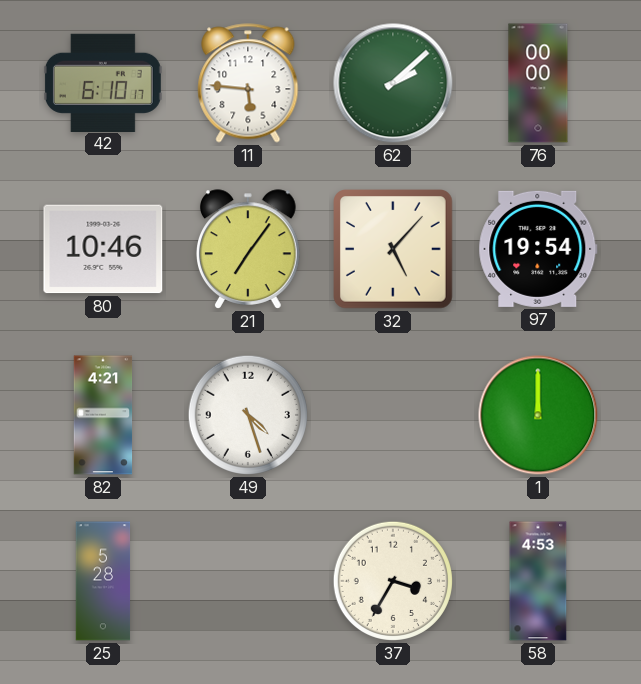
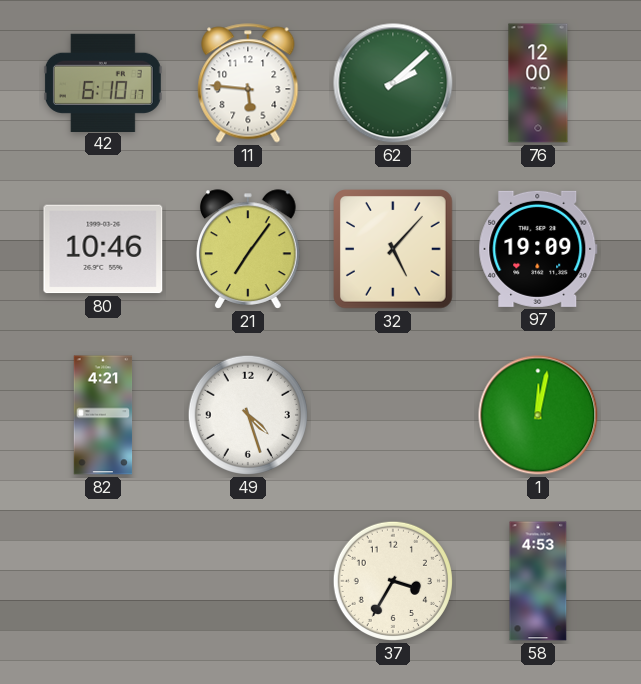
76: 00:00 -> 12:00 (538, 83)
97: 19:54 -> 19:09 (538, 249)
1: 12:00 -> 12:02 (538, 415)
25: 5:28 -> none (103, 581)
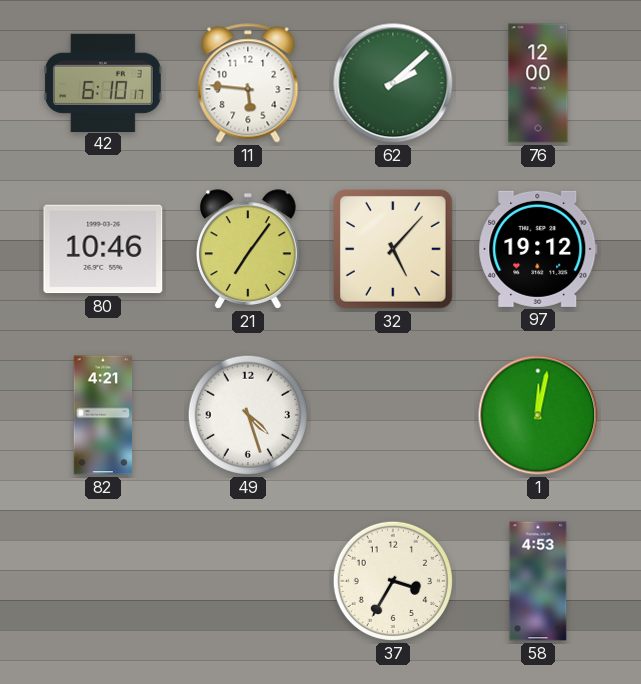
97: 19:09 -> 19:12 (538, 249)
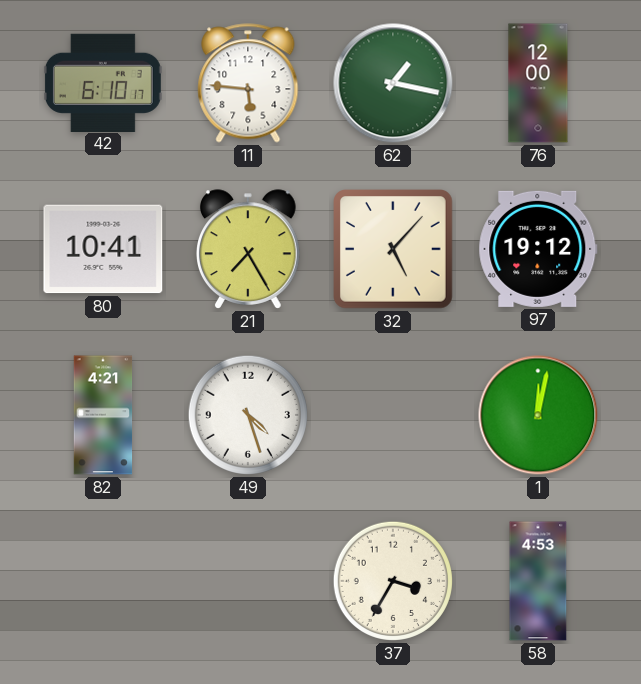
62: 2:08 -> 1:17 (393, 83)
80: 10:46 -> 10:41 (103, 249)
21: 7:06 -> 7:25 (249, 249)
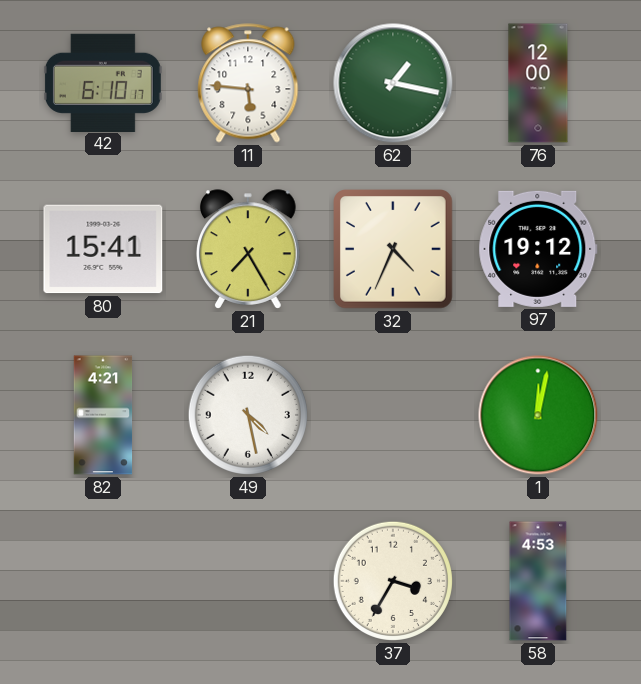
80: 10:41 -> 15:41 (103, 249)
32: 5:07 -> 4:34 (394, 250)
49: 4:27 -> 4:28 (248, 415)
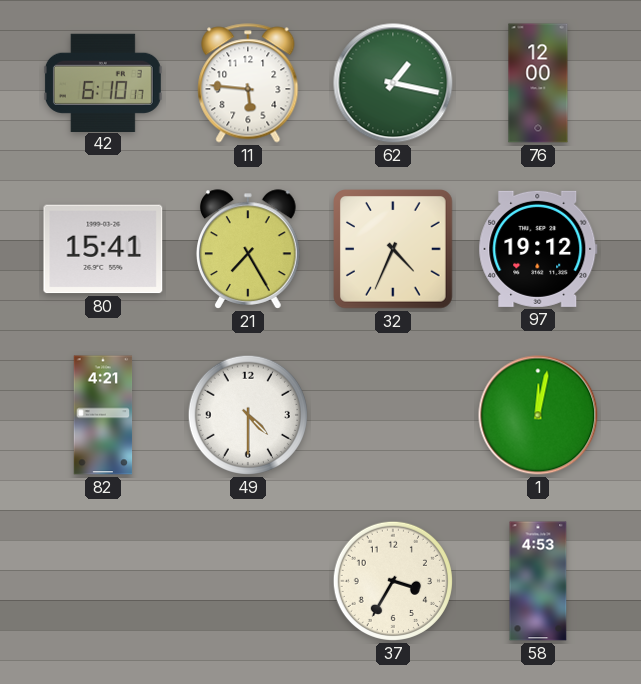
49: 4:28 -> 4:30 (248, 415)
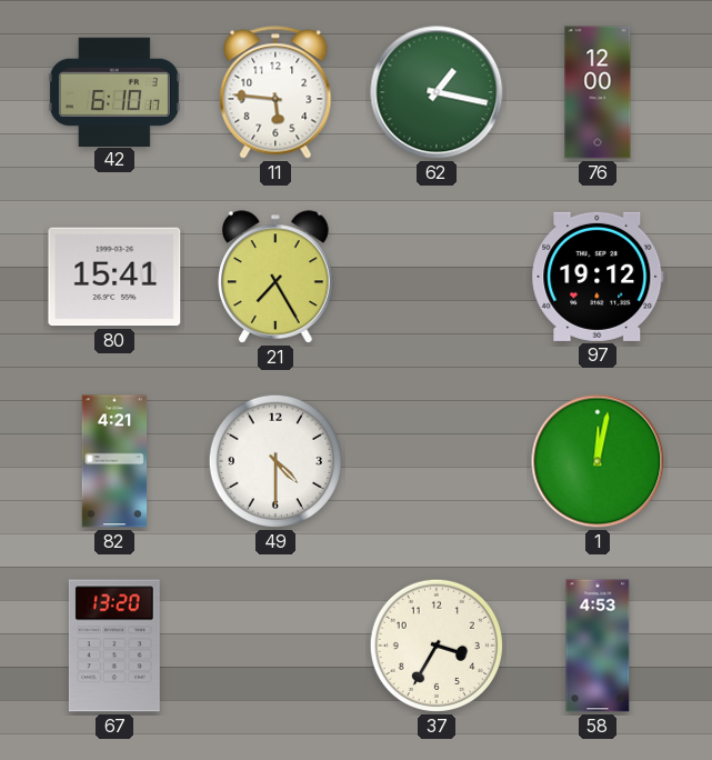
32: 4:34 -> none (394, 250)
67: none -> 13:20 (114, 646)
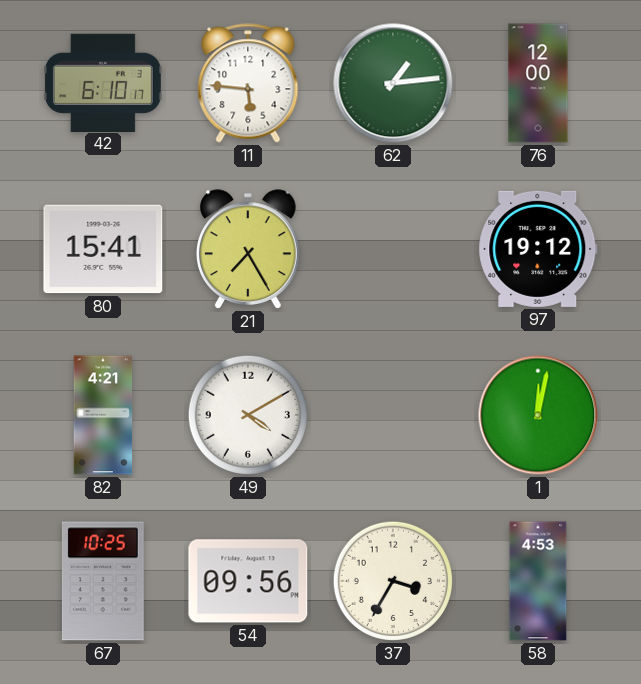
62: 1:17 -> 1:14 (393, 83)
49: 4:30 -> 4:10 (248, 415)
67: 13:20 -> 10:25 (103, 581)
54: none -> 09:56 (248, 581)
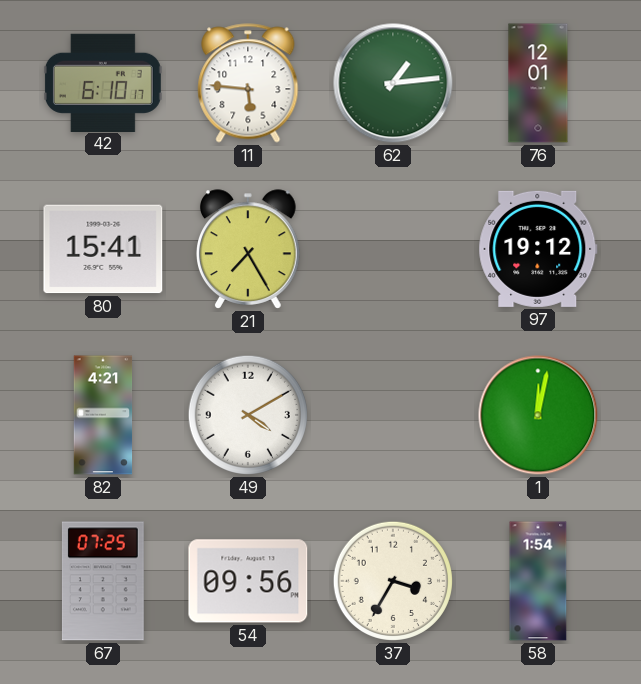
76: 12:00 -> 12:01 (538, 83)
67: 10:25 -> 07:25 (103, 581)
58: 4:53 -> 1:54 (538, 581)
